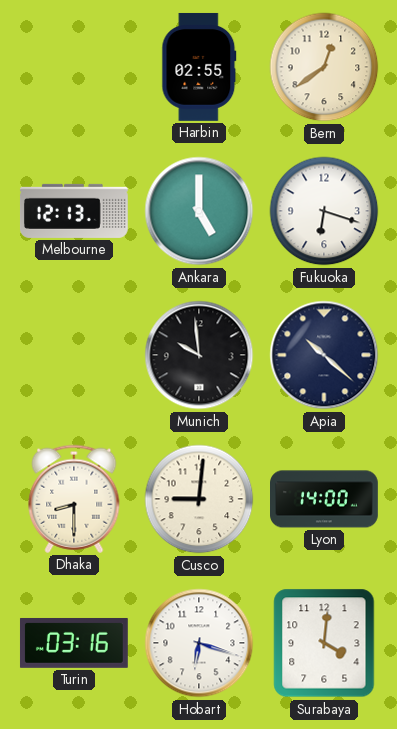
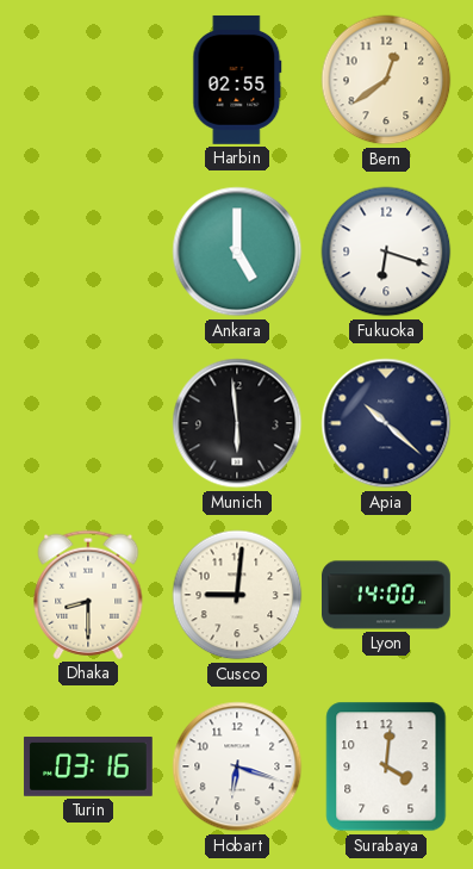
Melbourne: 12:13 -> none (74, 211)
Munich: 9:59 -> 5:59 (237, 423)
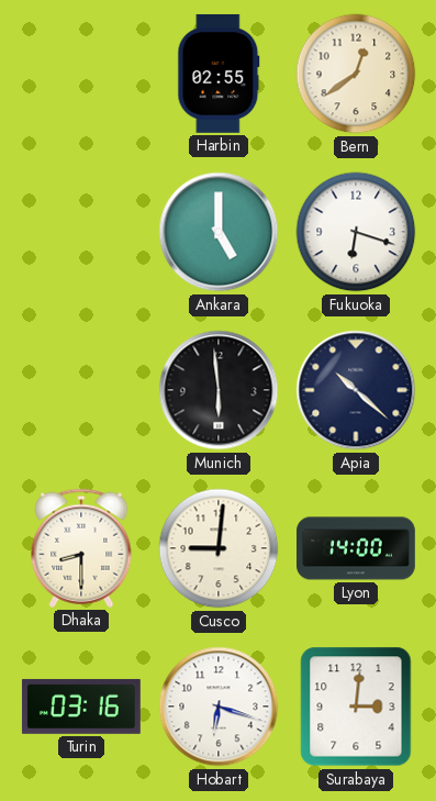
Surabaya: 4:01 -> 3:01 (356, 707)
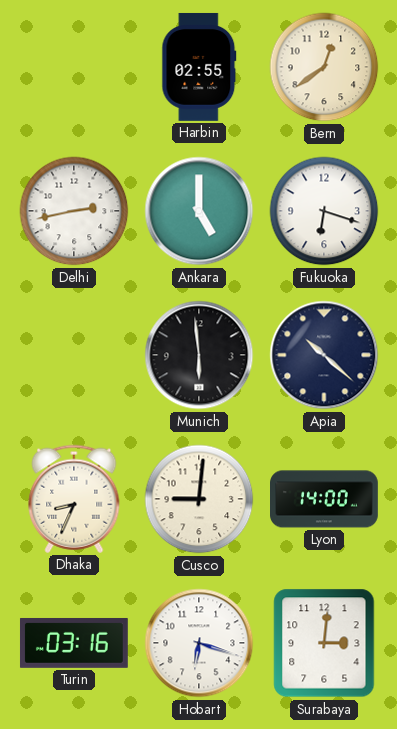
Delhi: none -> 2:43 (74, 211)
Dhaka: 8:30 -> 8:34 (74, 499)
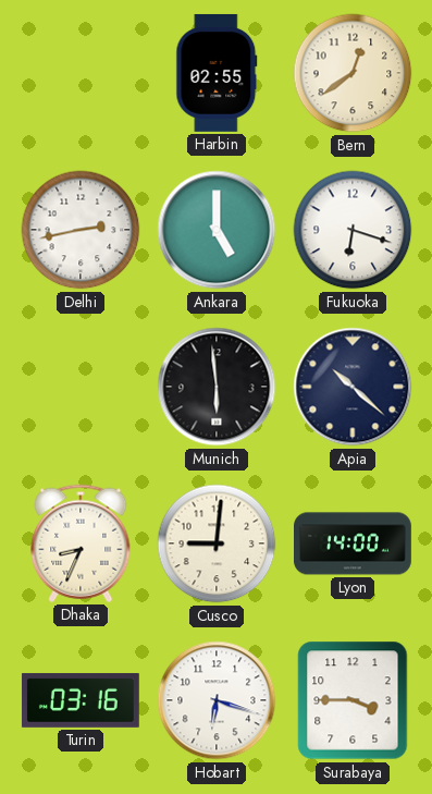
Surabaya: 3:01 -> 3:45 (353, 700)
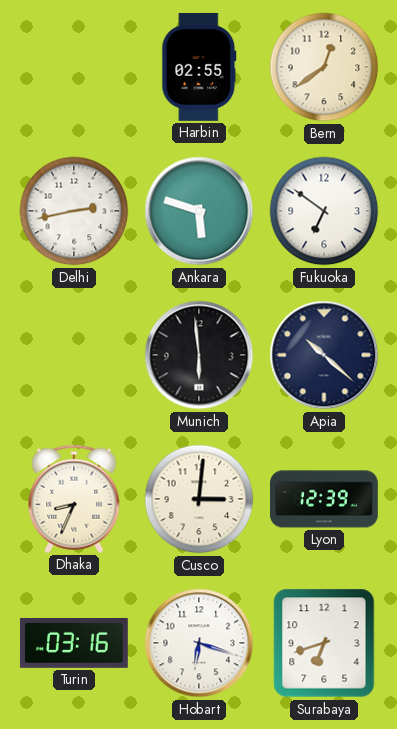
Ankara: 5:00 -> 5:48 (199, 211)
Fukuoka: 6:18 -> 6:51 (324, 211)
Cusco: 9:01 -> 3:01 (199, 499)
Lyon: 14:00 -> 12:39 (325, 499)
Surabaya: 3:45 -> 6:42 (324, 643)
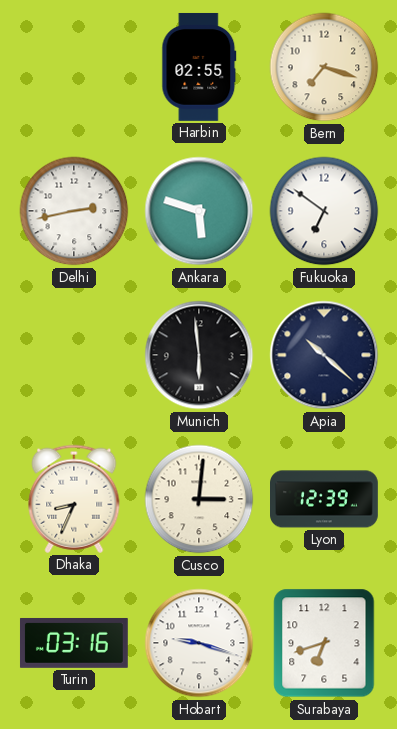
Bern: 12:39 -> 7:18 (324, 67)
Hobart: 6:18 -> 9:18 (199, 643)
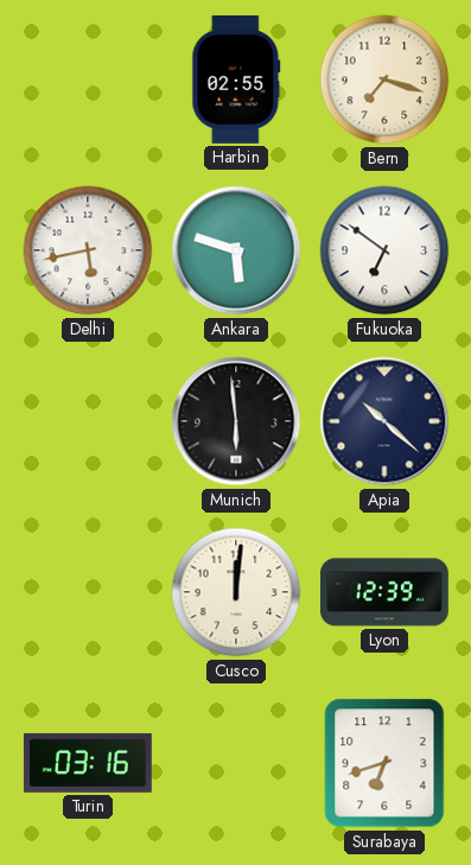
Delhi: 2:43 -> 5:43 (88, 250)
Dhaka: 8:34 -> none (74, 499)
Cusco: 3:01 -> 12:01 (236, 592)
Hobart: 9:18 -> none (199, 643)
